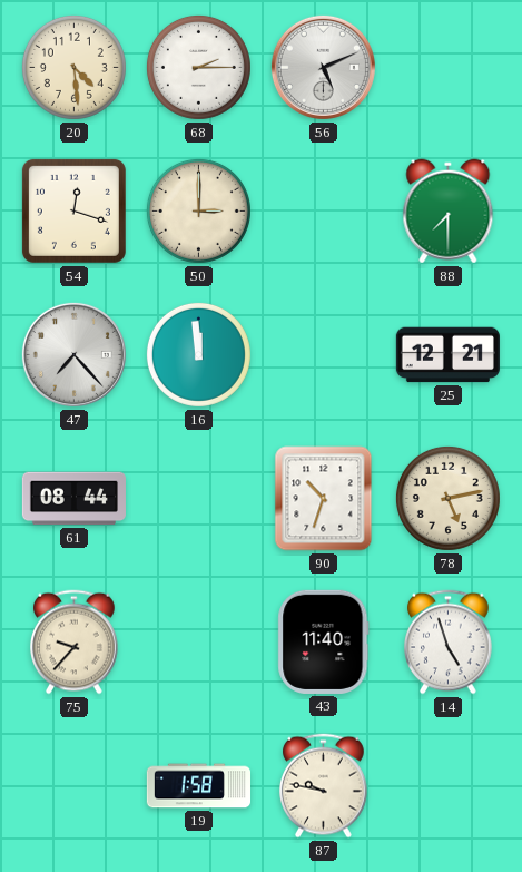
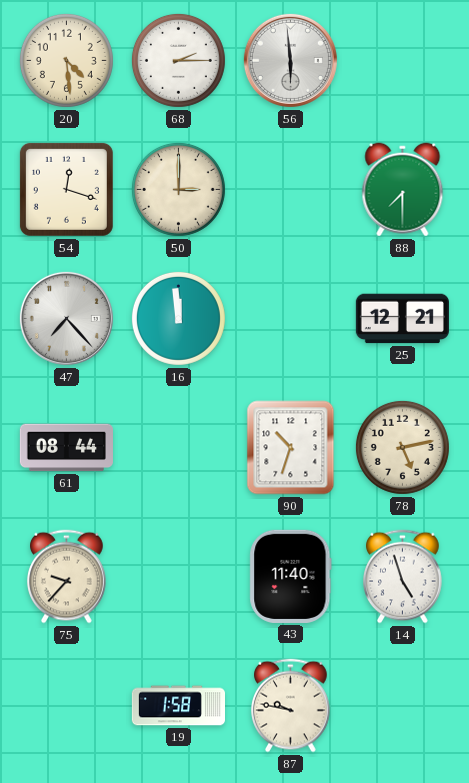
56: 5:11 -> 5:59 (290, 60)
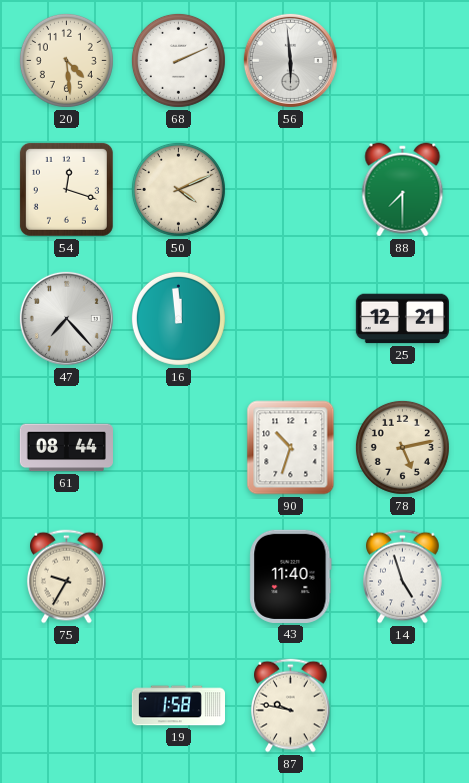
68: 2:15 -> 2:11 (178, 60)
50: 3:00 -> 4:11 (178, 189)
75: 9:37 -> 9:35 (67, 577)
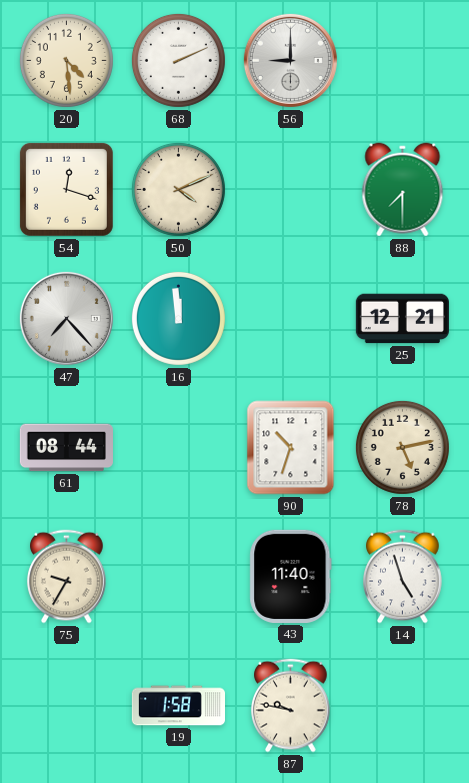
56: 5:59 -> 9:00 (290, 60)
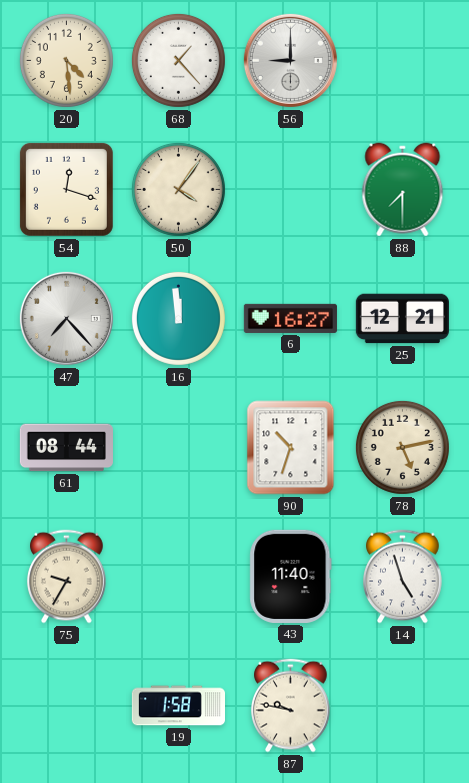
68: 2:11 -> 1:23 (178, 60)
50: 4:11 -> 4:06 (178, 189)
6: none -> 16:27 (290, 318)
